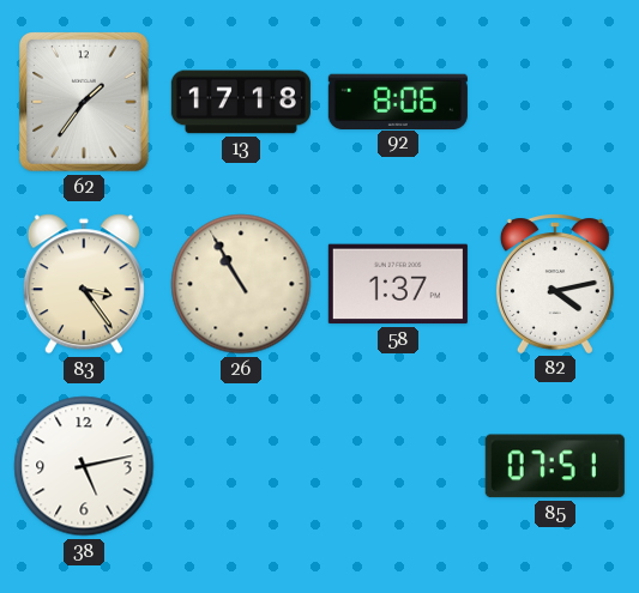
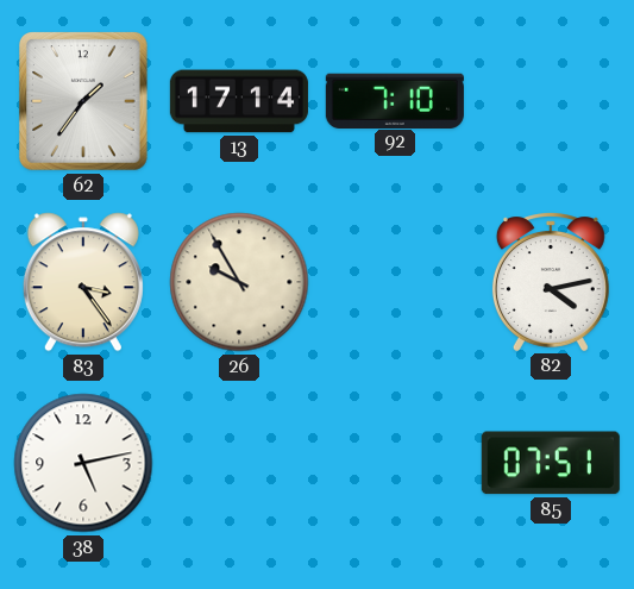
13: 17:18 -> 17:14 (239, 101)
92: 8:06 -> 7:10 (395, 100)
26: 10:55 -> 9:55 (239, 282)
58: 1:37 -> none (398, 284)
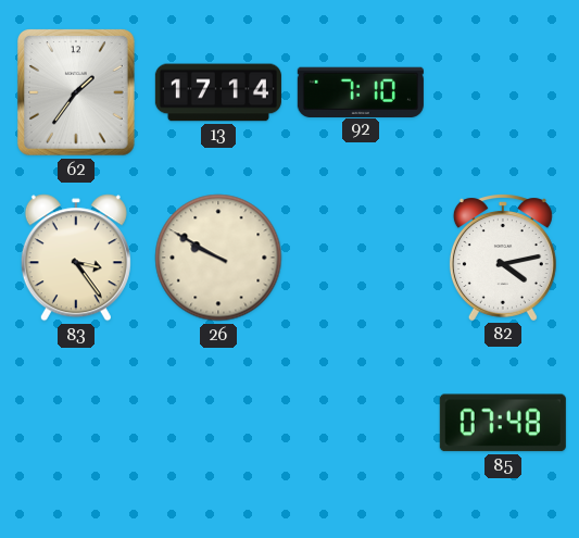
26: 9:55 -> 9:50 (218, 258)
38: 5:13 -> none (83, 463)
85: 07:51 -> 07:48 (503, 423)
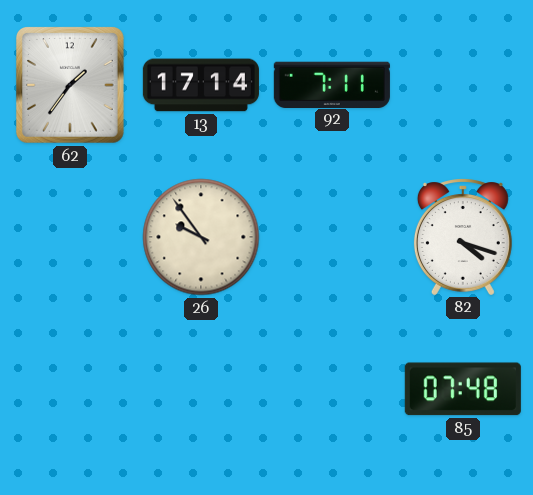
92: 7:10 -> 7:11 (332, 84)
83: 3:24 -> none (76, 258)
26: 9:50 -> 9:54 (201, 237)
82: 4:13 -> 4:18 (463, 237)
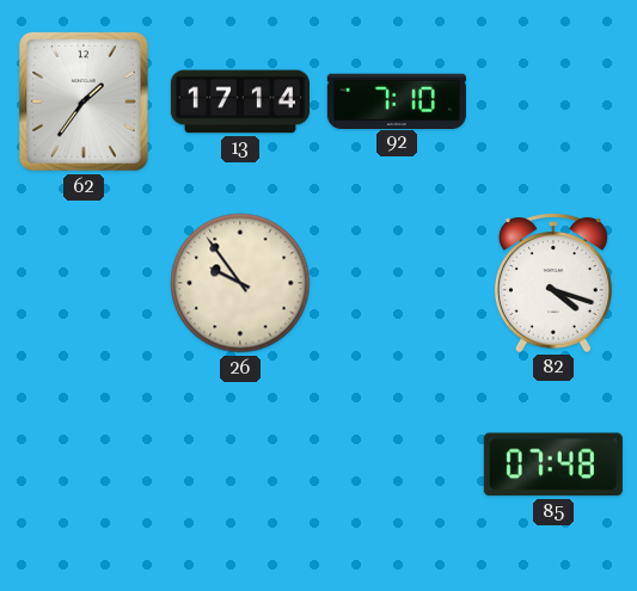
92: 7:11 -> 7:10 (397, 100)
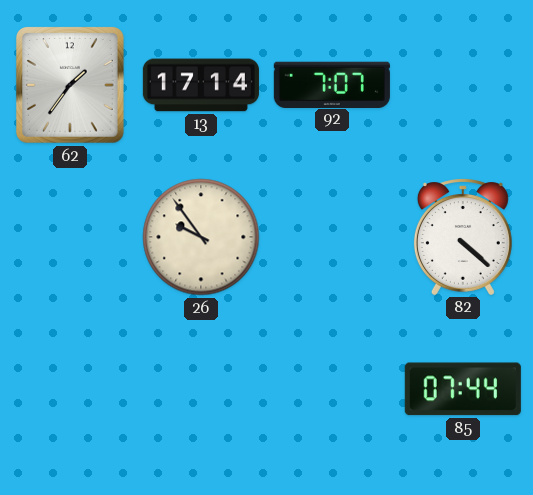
92: 7:10 -> 7:07 (332, 84)
82: 4:18 -> 4:22 (463, 237)
85: 07:48 -> 07:44 (463, 389)
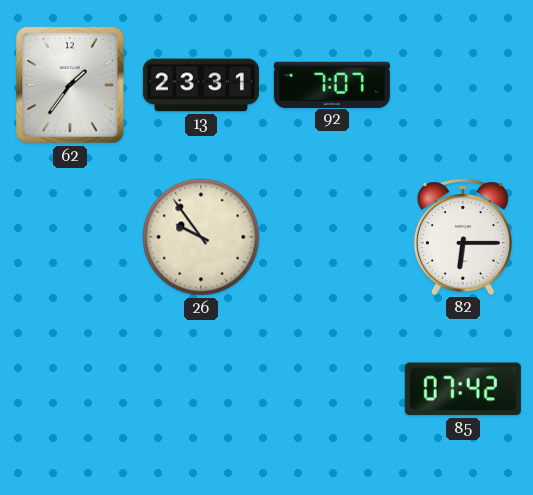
13: 17:14 -> 23:31 (201, 85)
82: 4:22 -> 6:15 (463, 237)
85: 07:44 -> 07:42 (463, 389)
